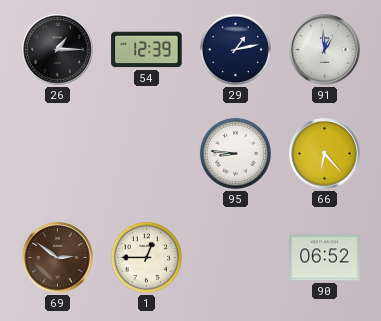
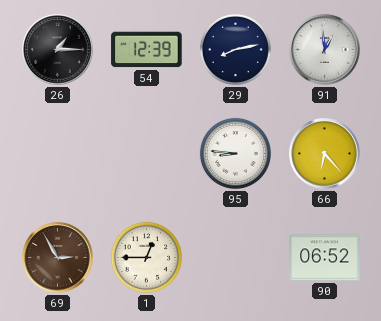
29: 1:13 -> 8:13 (235, 49)
69: 2:51 -> 2:55 (58, 258)
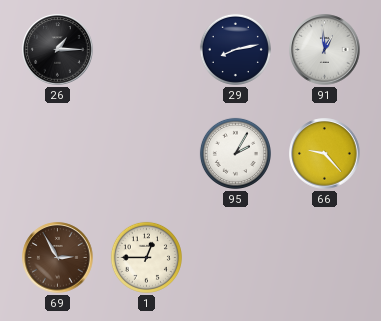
54: 12:39 -> none (147, 50)
95: 8:46 -> 2:05 (235, 153)
66: 6:23 -> 9:23 (325, 154)
90: 06:52 -> none (325, 258)
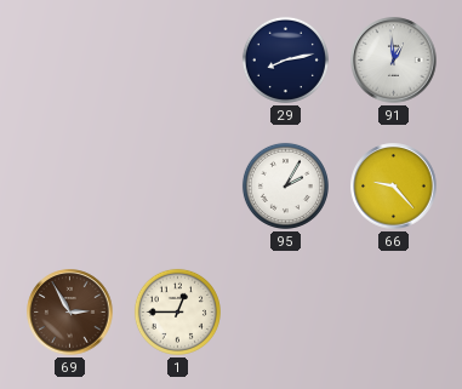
26: 1:15 -> none (58, 50)
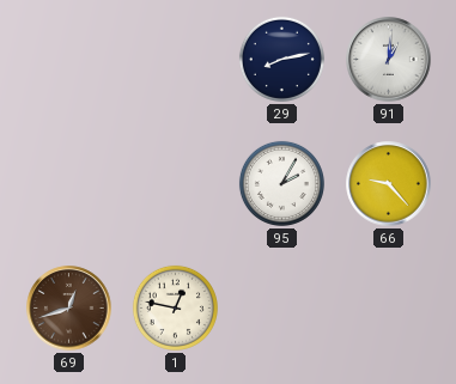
91: 12:59 -> 1:01 (389, 60)
69: 2:55 -> 12:42 (69, 309)
1: 12:45 -> 12:47 (175, 307)
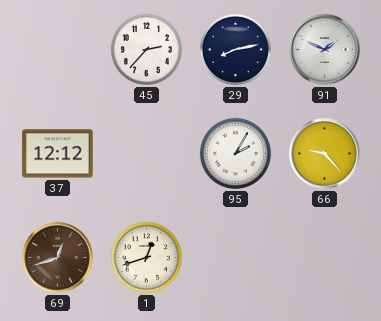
45: none -> 2:37 (146, 49)
91: 1:01 -> 1:49 (325, 50)
37: none -> 12:12 (58, 154)
1: 12:47 -> 12:42 (146, 257)
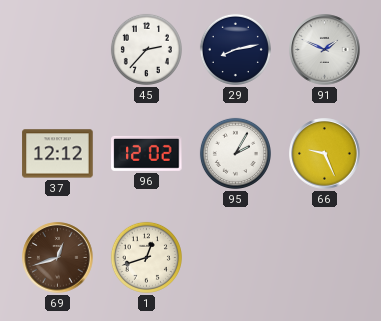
96: none -> 12:02 (147, 153)
66: 9:23 -> 9:26 (325, 154)
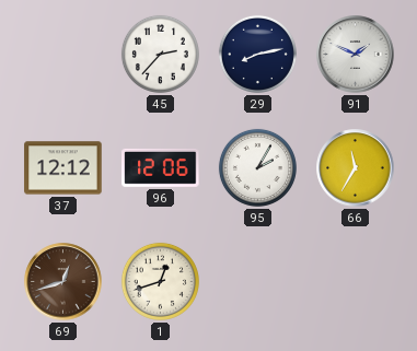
96: 12:02 -> 12:06 (161, 167)
66: 9:26 -> 11:35 (356, 168)
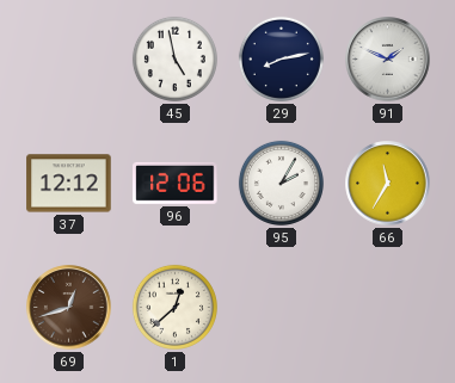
45: 2:37 -> 4:58 (174, 58)
1: 12:42 -> 12:38 (174, 307)
